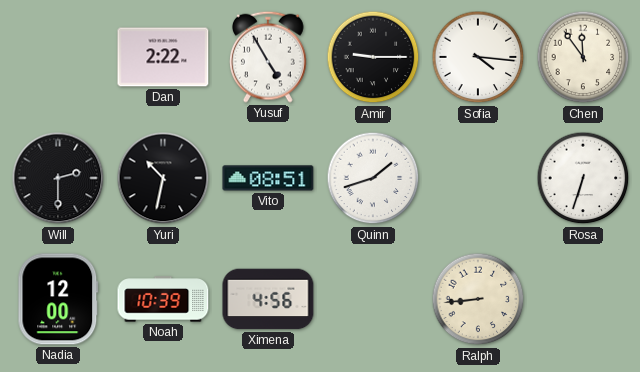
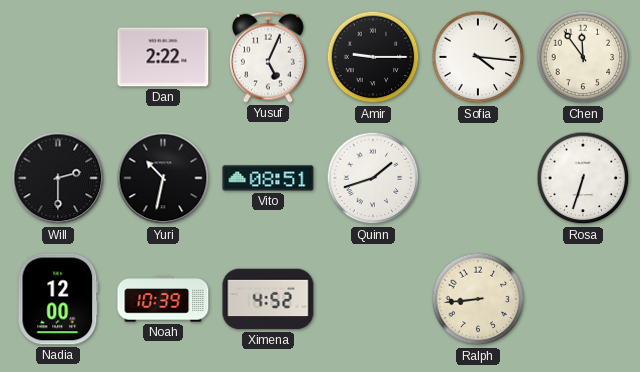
Yusuf: 4:55 -> 5:04 (269, 57)
Ximena: 4:56 -> 4:52 (268, 299)
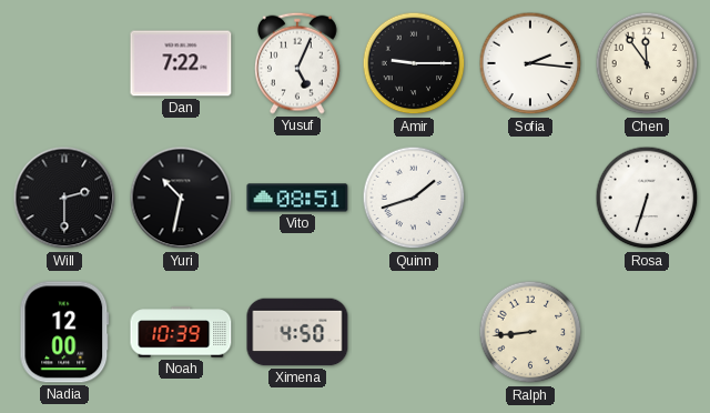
Dan: 2:22 -> 7:22 (181, 63)
Sofia: 4:16 -> 2:16 (530, 63)
Ximena: 4:52 -> 4:50 (297, 332)
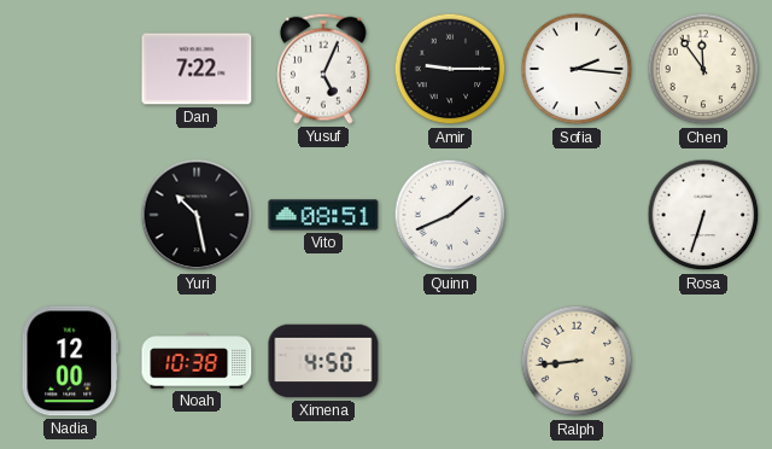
Will: 2:30 -> none (64, 198)
Yuri: 10:32 -> 10:28 (197, 215)
Quinn: 1:42 -> 1:41 (450, 215)
Noah: 10:39 -> 10:38 (197, 361)
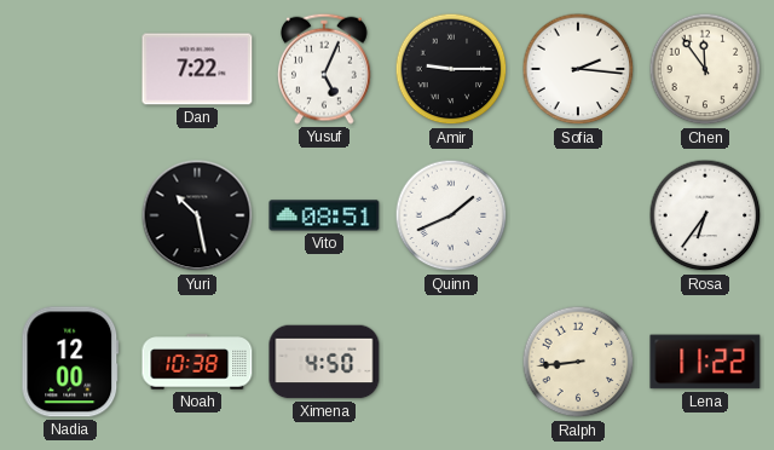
Rosa: 6:33 -> 6:36 (705, 215)
Lena: none -> 11:22 (705, 362)
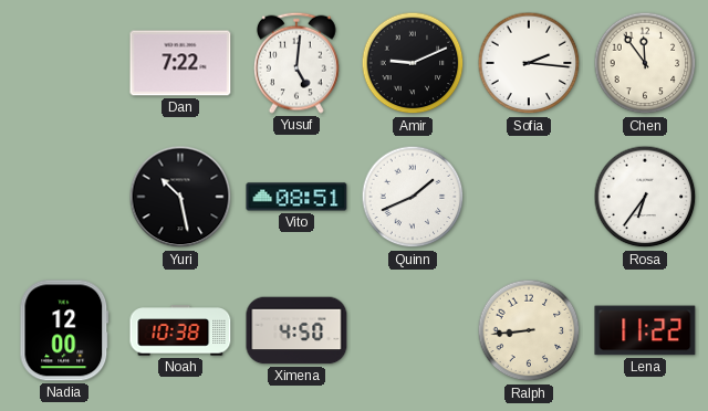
Yusuf: 5:04 -> 5:01 (298, 63)
Amir: 9:15 -> 9:11 (413, 63)
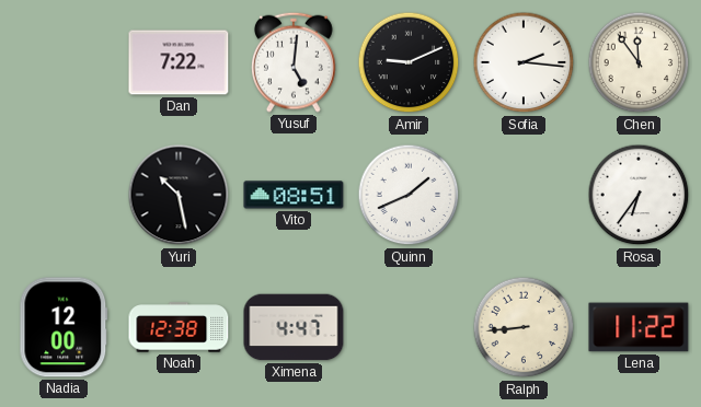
Noah: 10:38 -> 12:38 (179, 327)
Ximena: 4:50 -> 4:47 (294, 327)
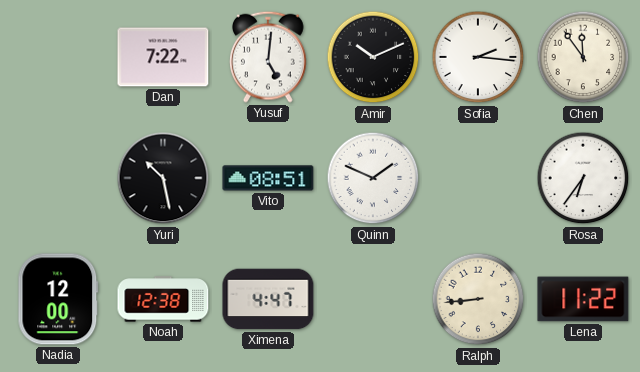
Amir: 9:11 -> 10:11 (373, 57)
Quinn: 1:41 -> 1:49 (373, 178)
